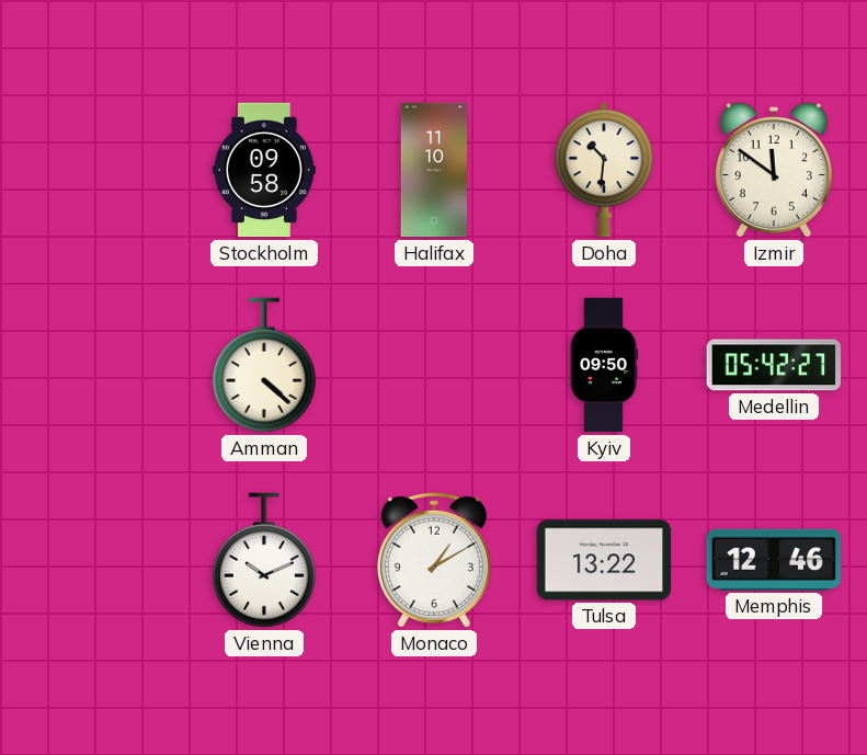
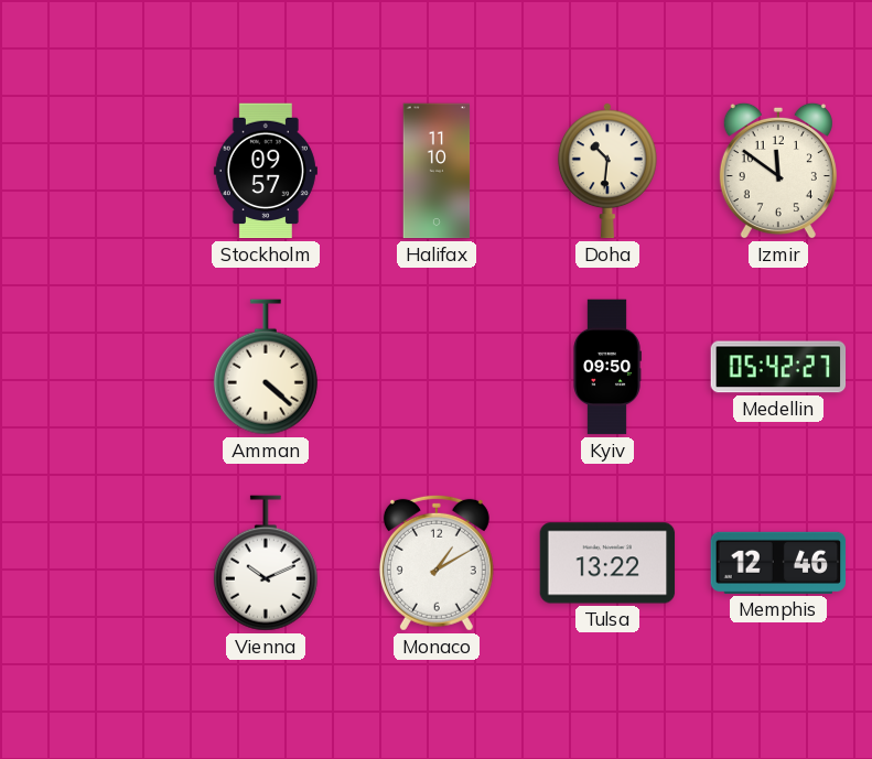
Stockholm: 09:58 -> 09:57 (266, 171)
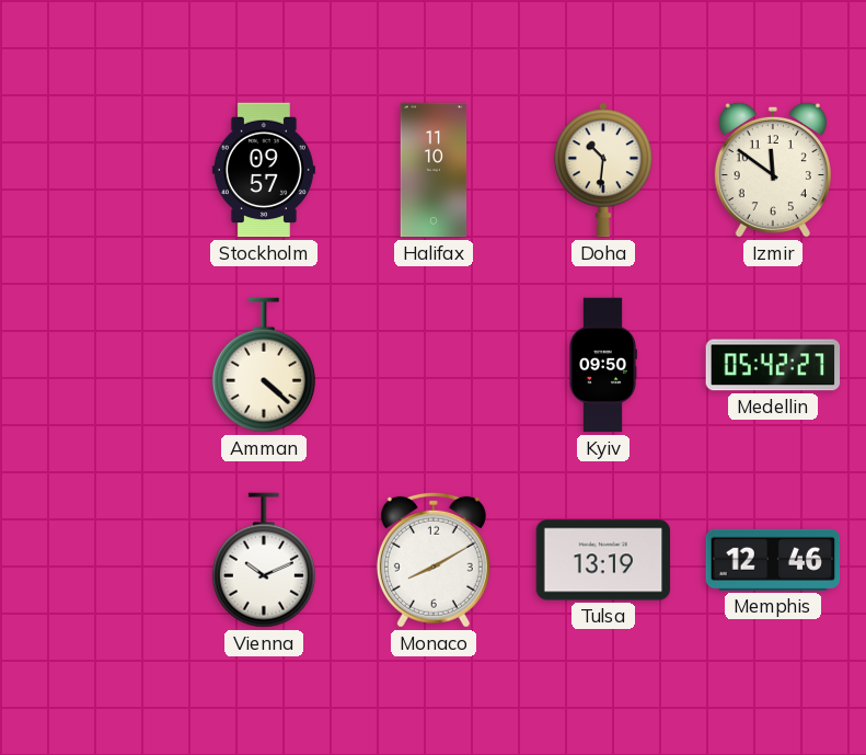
Monaco: 1:10 -> 8:10 (434, 560)
Tulsa: 13:22 -> 13:19 (603, 560)
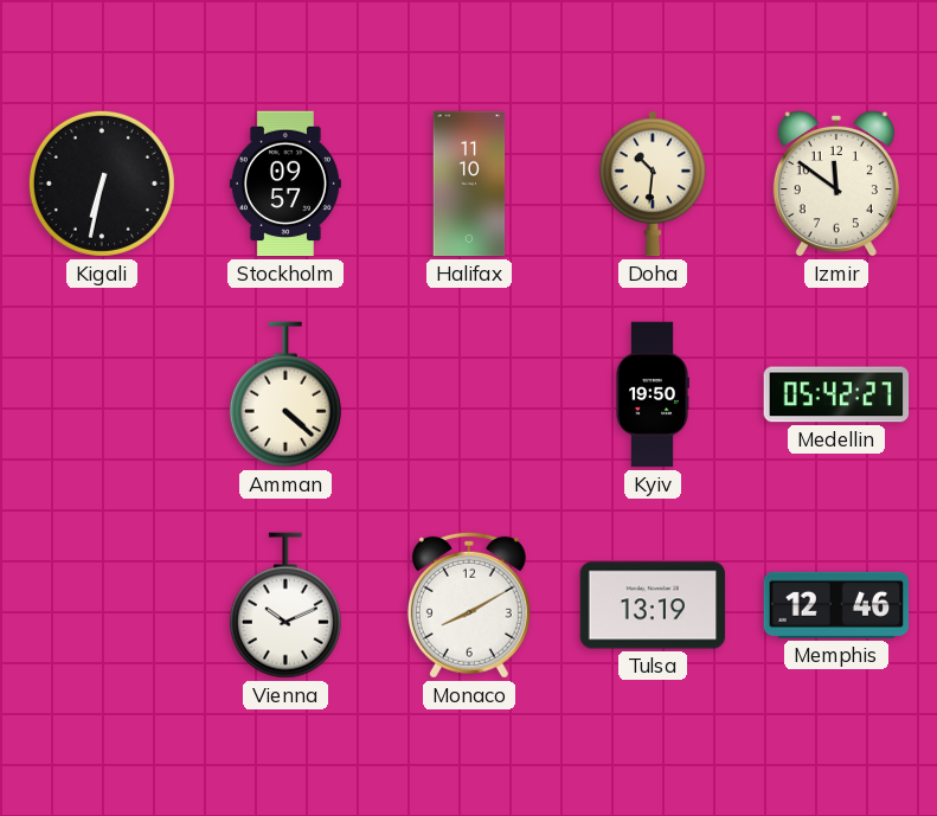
Kigali: none -> 6:32 (102, 184)
Kyiv: 09:50 -> 19:50 (653, 394)
